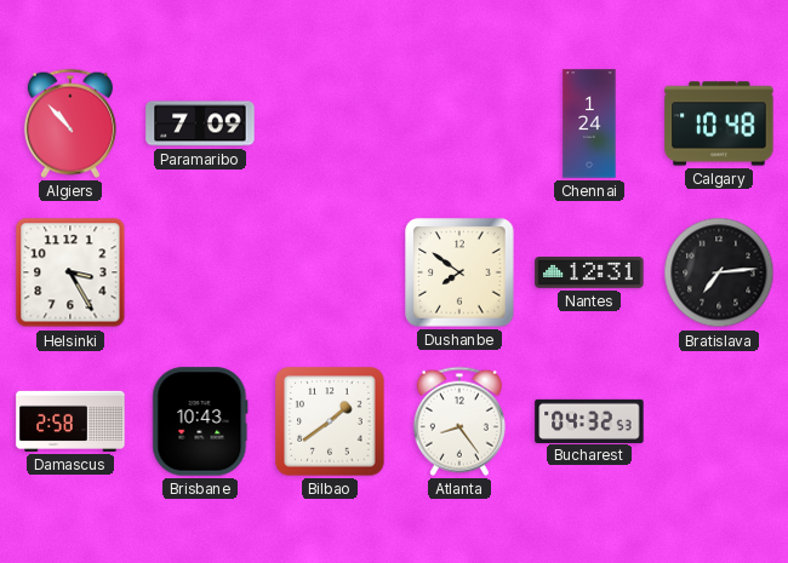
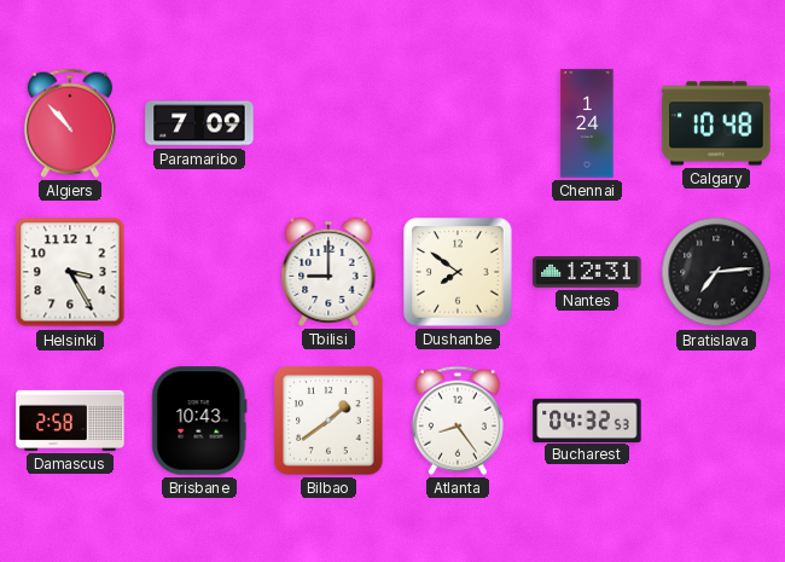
Tbilisi: none -> 9:00 (328, 272)
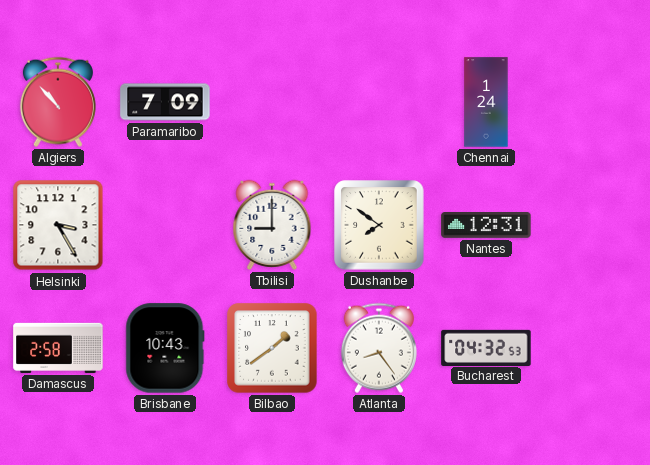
Calgary: 10:48 -> none (716, 123)
Bratislava: 7:14 -> none (716, 272)
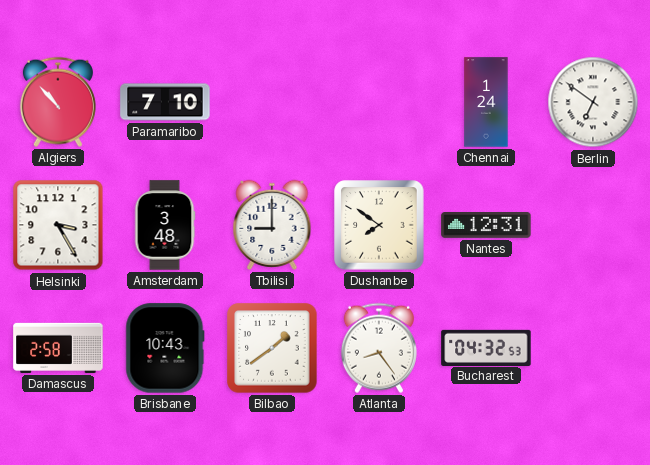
Paramaribo: 7:09 -> 7:10 (165, 102)
Berlin: none -> 6:51 (593, 102)
Amsterdam: none -> 3:48 (165, 225)
